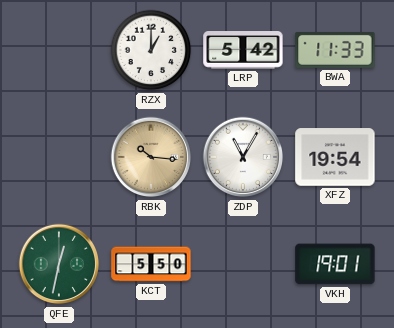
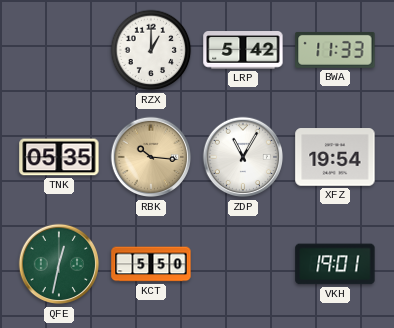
TNK: none -> 05:35 (59, 157)
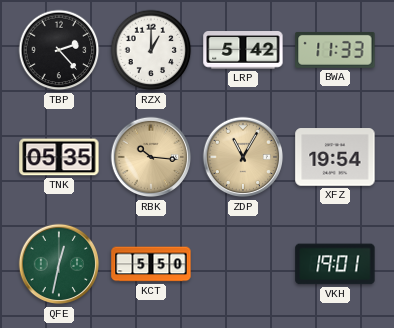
TBP: none -> 2:23 (59, 50)
ZDP dial: white -> champagne (243, 157)
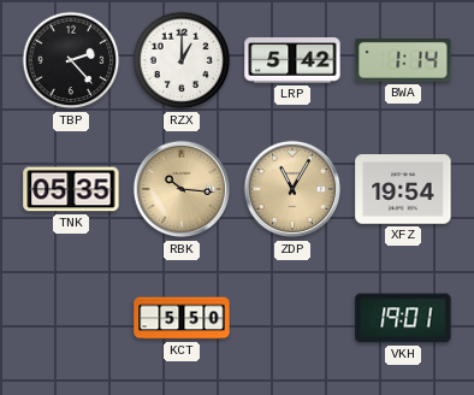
BWA: 11:33 -> 1:14 (403, 60)
QFE: 12:32 -> none (59, 264)
